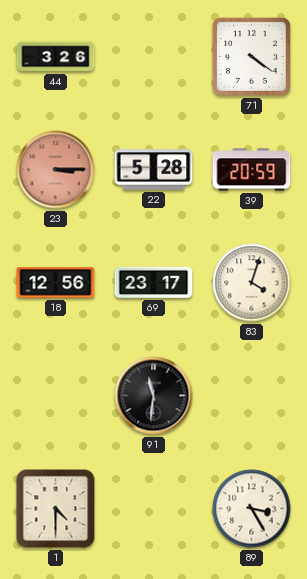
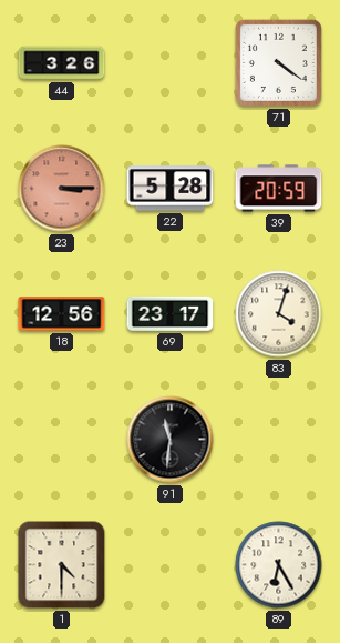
89: 3:25 -> 6:25 (279, 565)
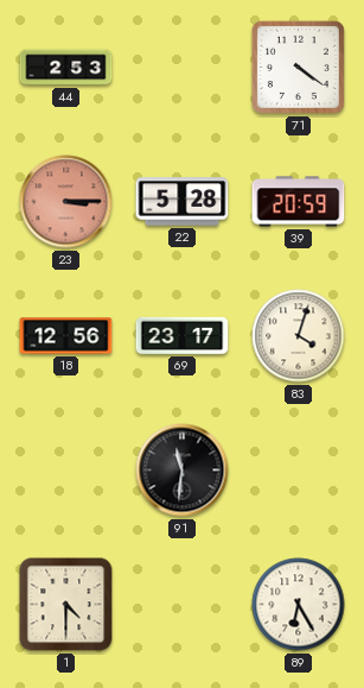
44: 3:26 -> 2:53 (66, 68)
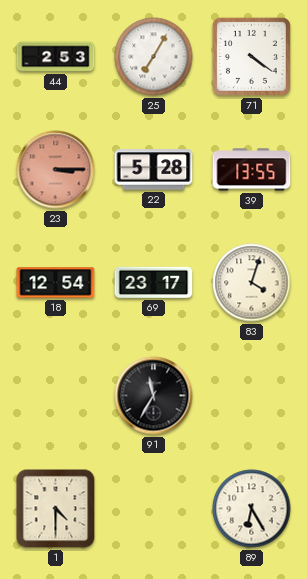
25: none -> 7:05 (154, 57)
39: 20:59 -> 13:55 (252, 170)
18: 12:56 -> 12:54 (56, 283)
91: 11:31 -> 11:35 (154, 396)
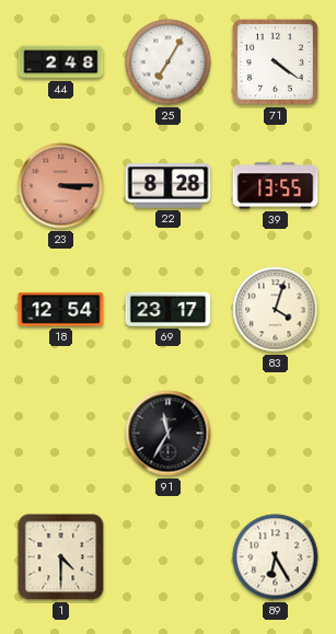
44: 2:53 -> 2:48 (61, 62)
22: 5:28 -> 8:28 (169, 186)
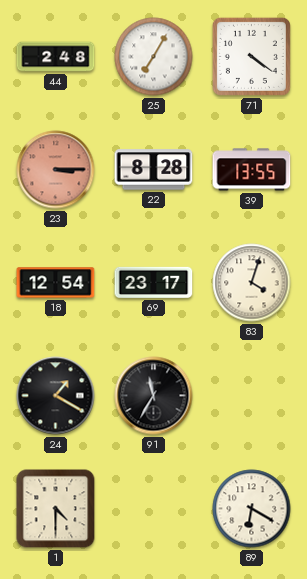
24: none -> 1:20 (56, 396)
89: 6:25 -> 6:20 (252, 509)
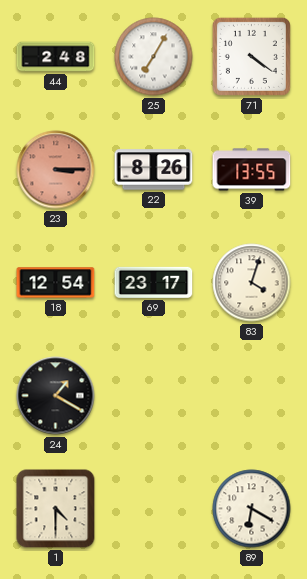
22: 8:28 -> 8:26 (154, 170)
91: 11:35 -> none (154, 396)
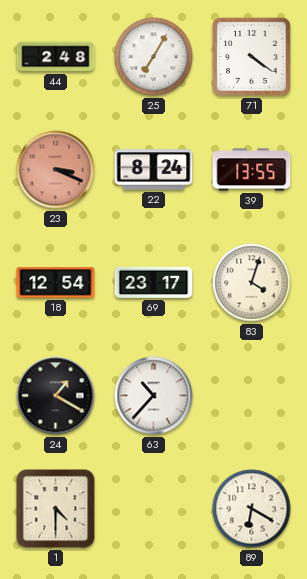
23: 3:15 -> 3:19 (56, 170)
22: 8:26 -> 8:24 (154, 170)
63: none -> 10:37 (154, 396)
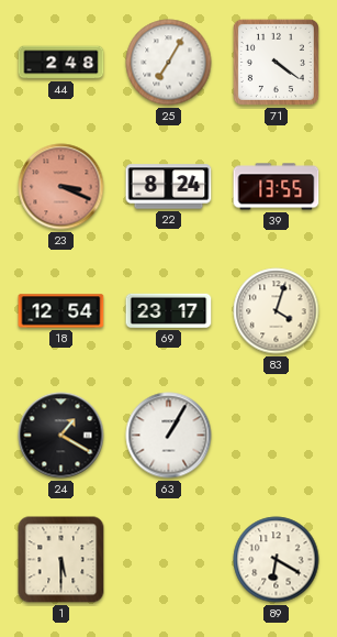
63: 10:37 -> 1:05 (169, 436)
1: 4:30 -> 5:30 (61, 560)
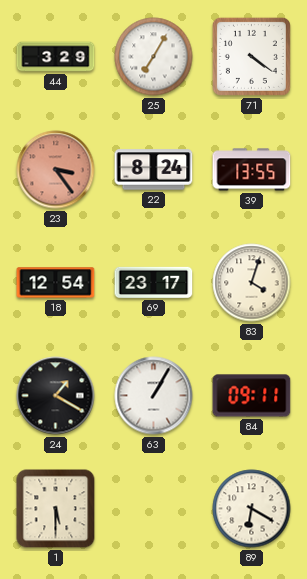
44: 2:48 -> 3:29 (56, 57)
23: 3:19 -> 3:24 (56, 170)
84: none -> 09:11 (252, 396)
